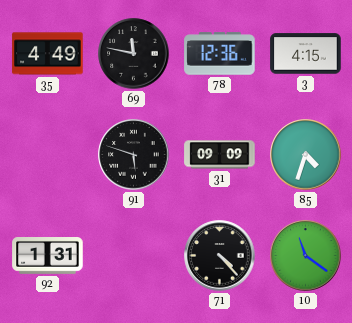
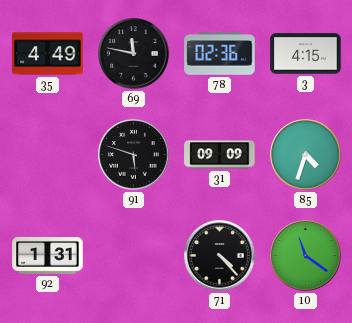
78: 12:36 -> 02:36 (220, 54)
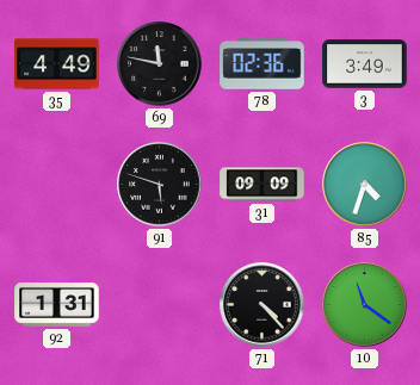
3: 4:15 -> 3:49 (365, 64)
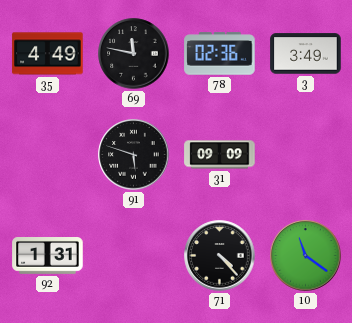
85: 4:33 -> none (365, 185)
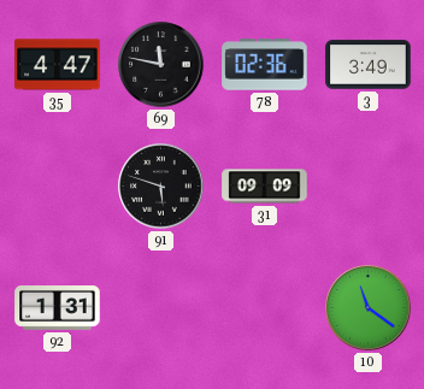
35: 4:49 -> 4:47 (58, 65)
71: 4:23 -> none (220, 256)
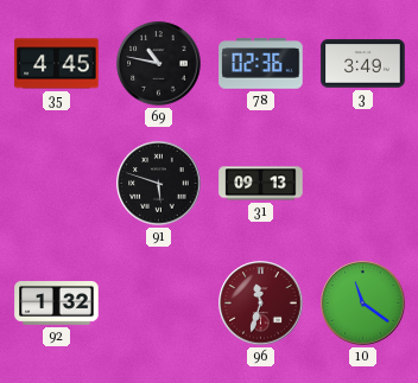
35: 4:47 -> 4:45 (57, 64)
69: 11:47 -> 10:47 (159, 64)
31: 09:09 -> 09:13 (261, 184)
92: 1:31 -> 1:32 (57, 304)
96: none -> 11:33 (261, 304)
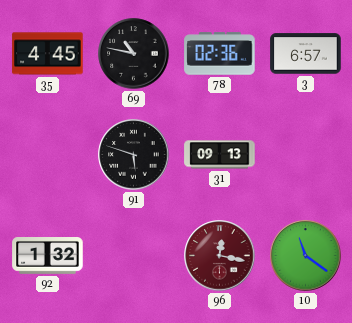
3: 3:49 -> 6:57 (306, 54)
96: 11:33 -> 12:17 (220, 256)
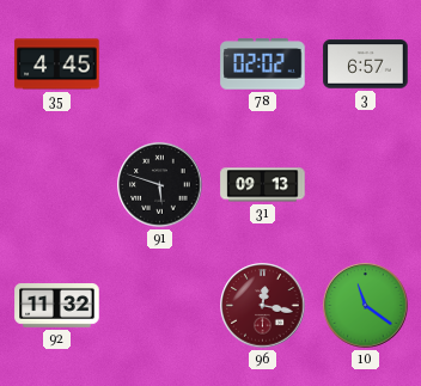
69: 10:47 -> none (134, 54)
78: 02:36 -> 02:02 (263, 65)
92: 1:32 -> 11:32 (57, 306)
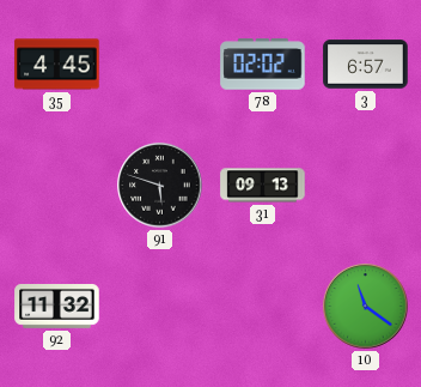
96: 12:17 -> none (263, 306)
